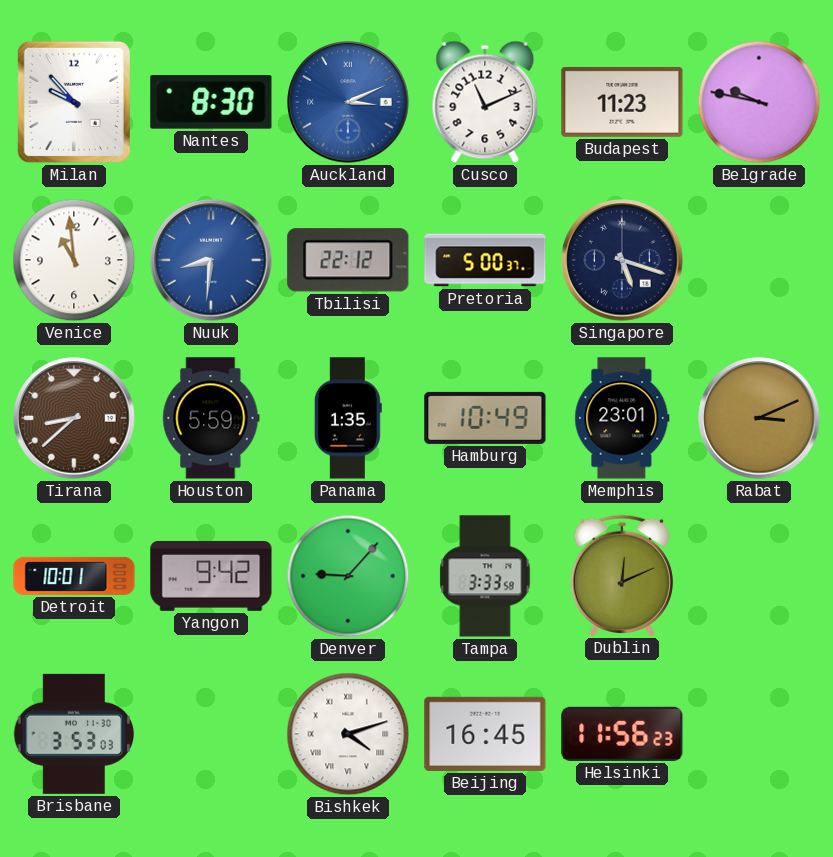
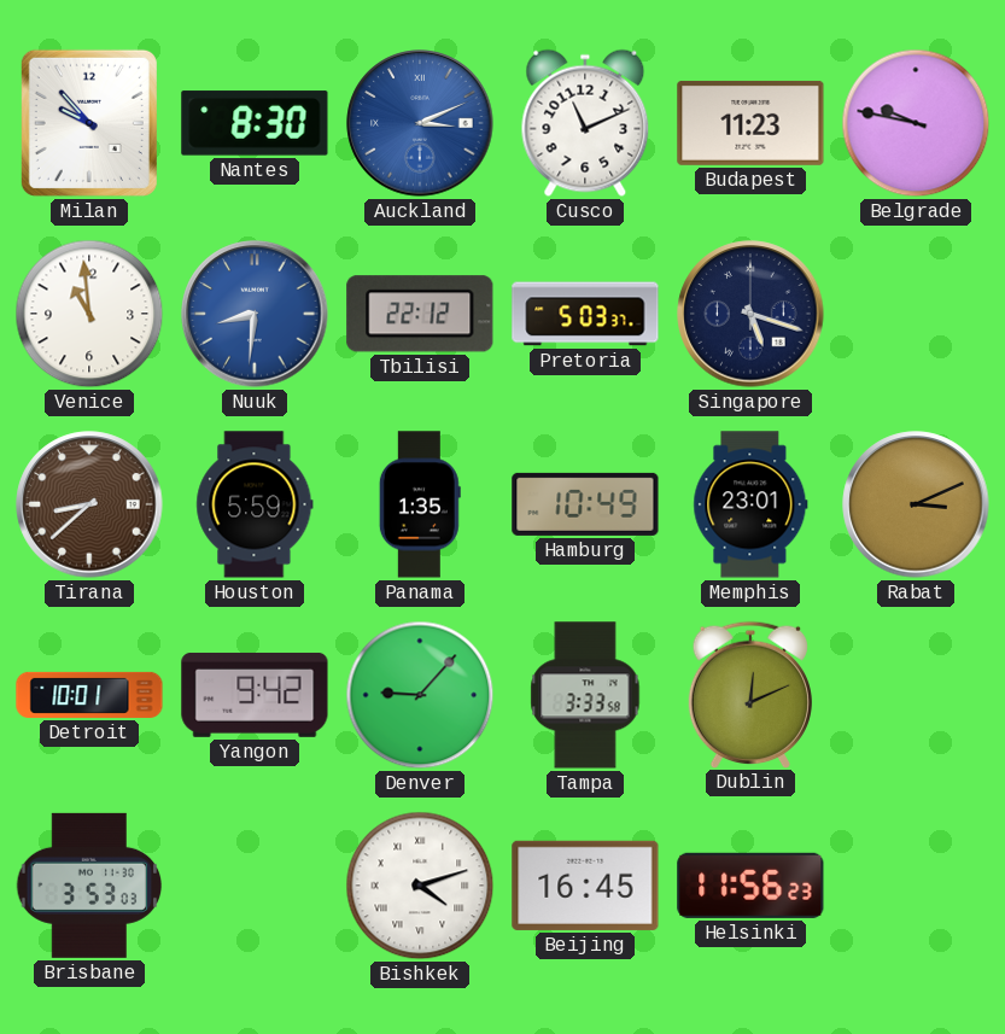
Pretoria: 5:00 -> 5:03 (585, 314)
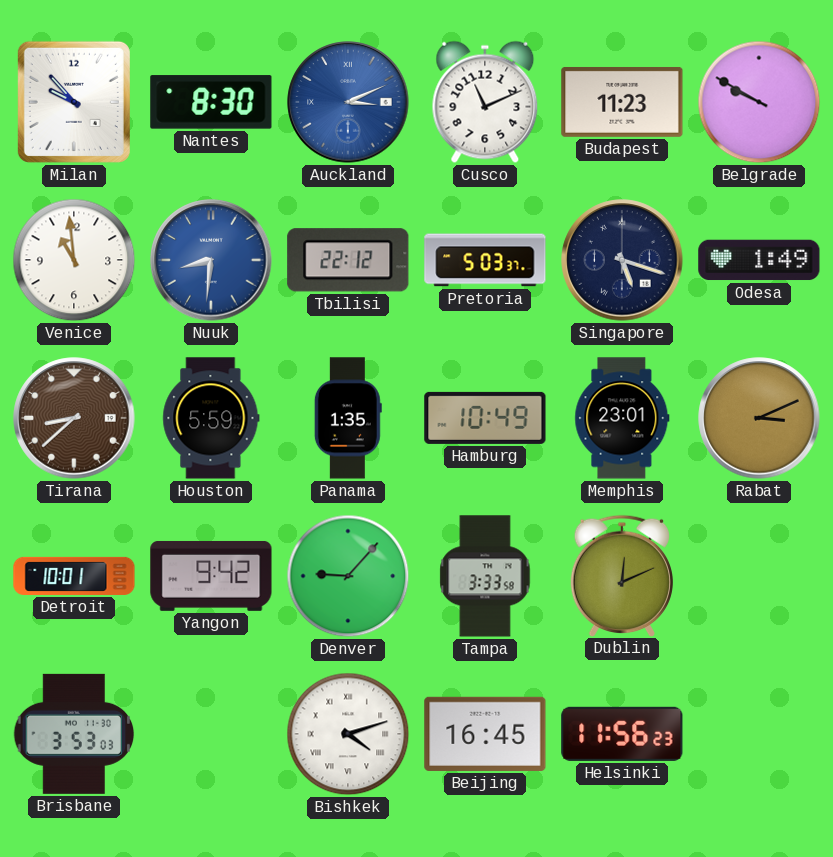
Belgrade: 9:47 -> 9:50 (759, 102)
Odesa: none -> 1:49 (759, 260)
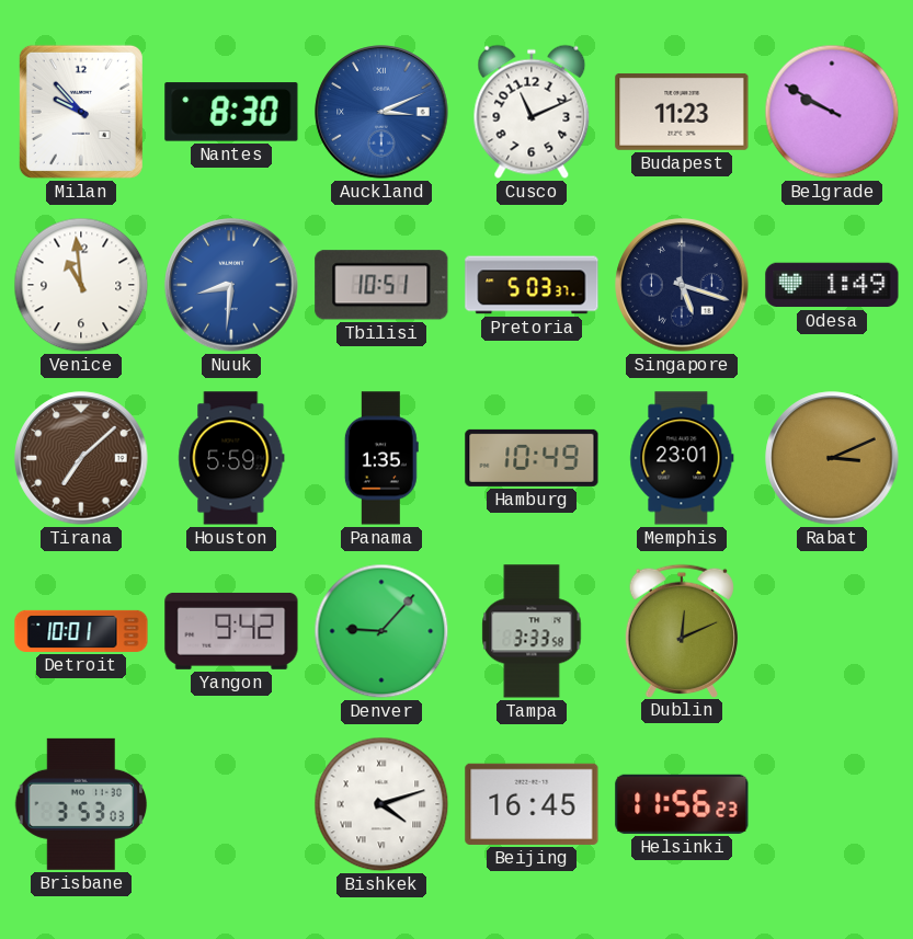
Tbilisi: 22:12 -> 10:51 (381, 285)
Tirana: 8:38 -> 7:08 (81, 458)
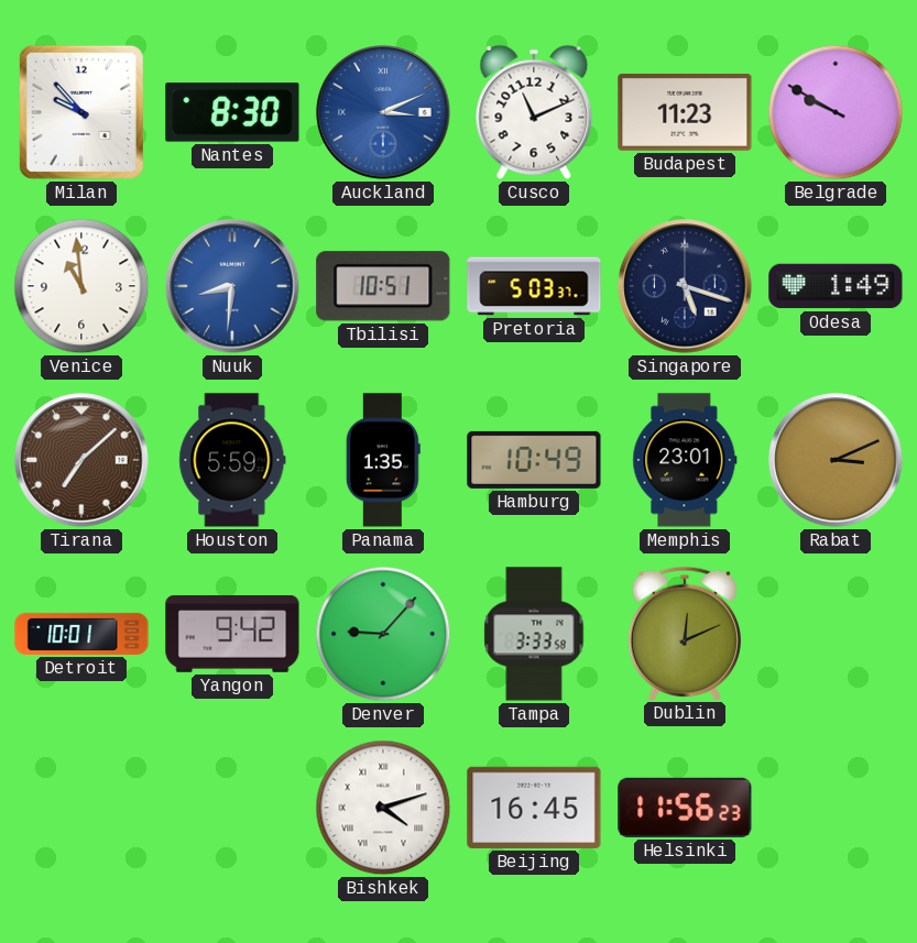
Brisbane: 3:53 -> none (81, 804)
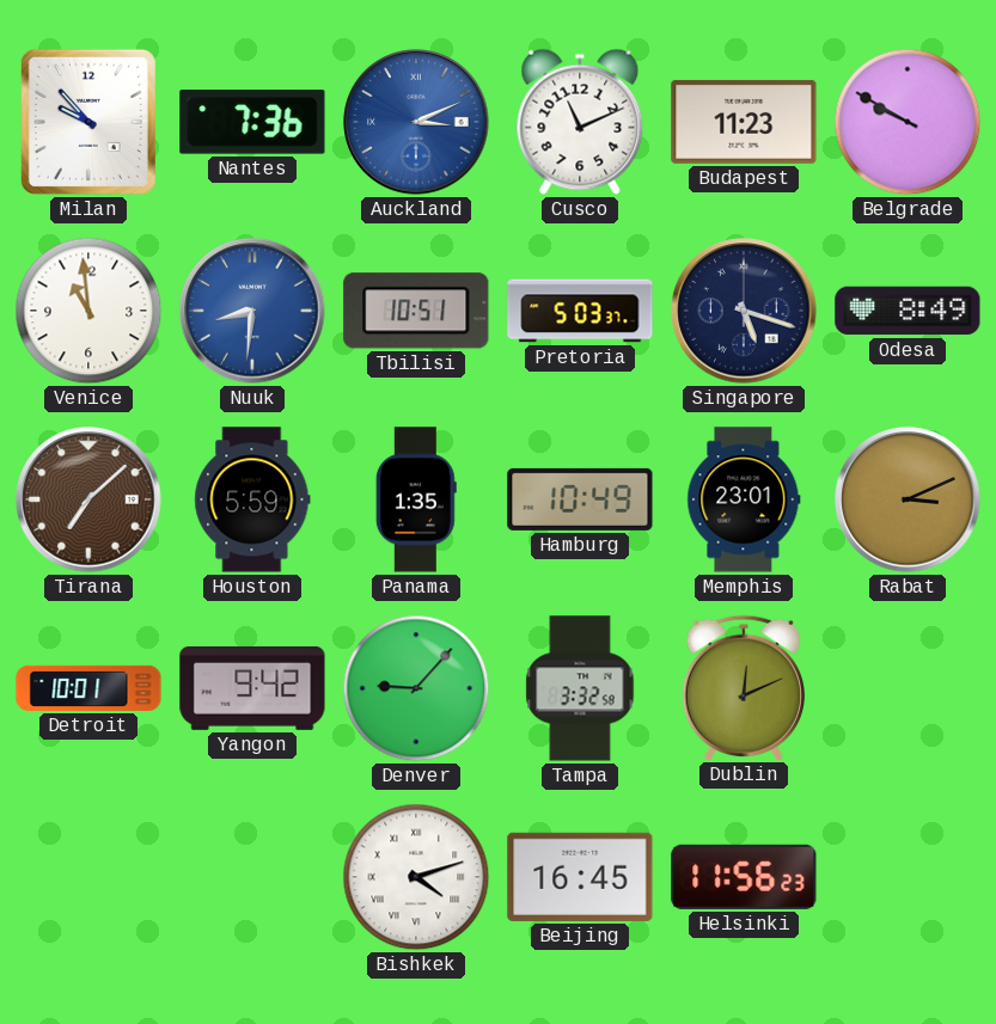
Nantes: 8:30 -> 7:36 (252, 122)
Odesa: 1:49 -> 8:49 (908, 311)
Tampa: 3:33 -> 3:32 (580, 688)
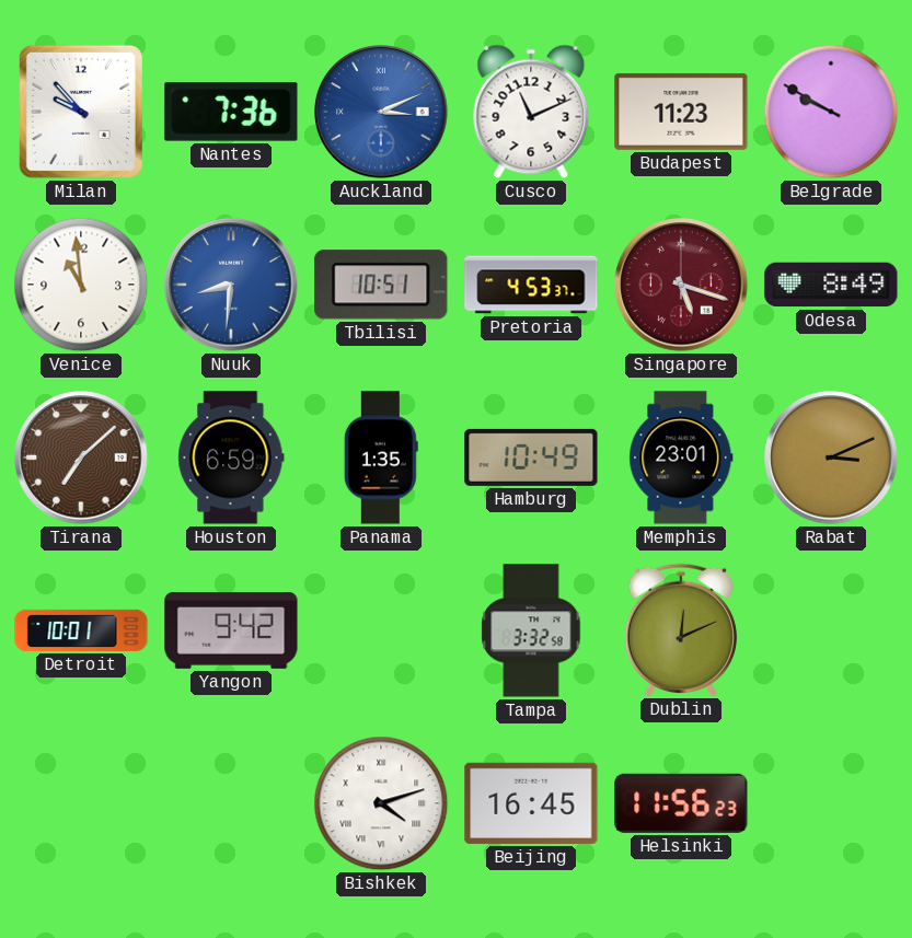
Pretoria: 5:03 -> 4:53 (531, 285)
Singapore dial: navy -> burgundy (681, 285)
Houston: 5:59 -> 6:59 (231, 458)
Denver: 9:07 -> none (416, 688)
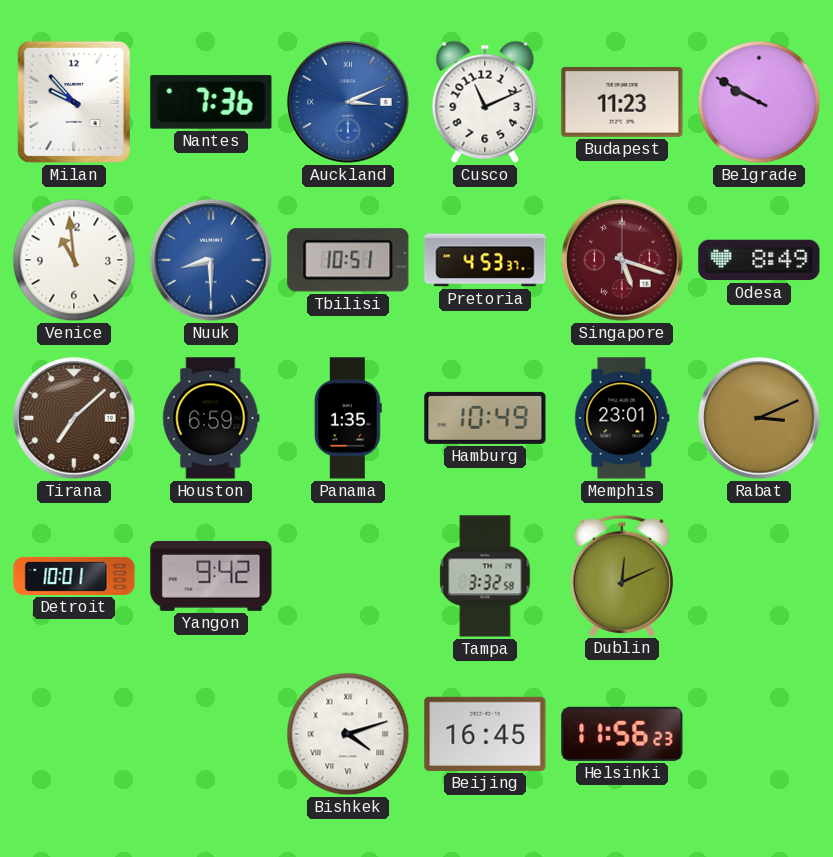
Nuuk: 8:31 -> 8:30 (211, 260)
